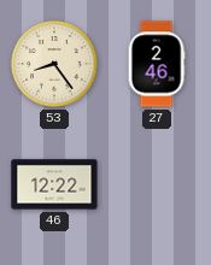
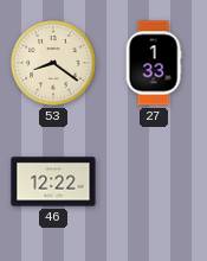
53: 8:24 -> 8:21 (53, 63)
27: 2:46 -> 1:33 (154, 63)
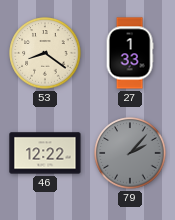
79: none -> 2:07 (130, 153)
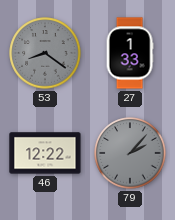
53 dial: cream -> grey (45, 53)
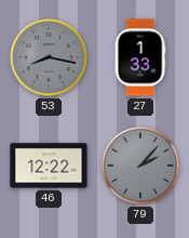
53: 8:21 -> 8:17 (49, 57)
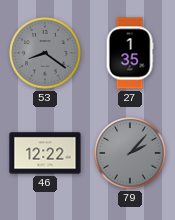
53: 8:17 -> 8:21 (45, 53)
27: 1:33 -> 1:35 (130, 53)
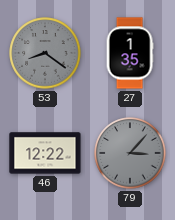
79: 2:07 -> 3:07 (130, 153)
